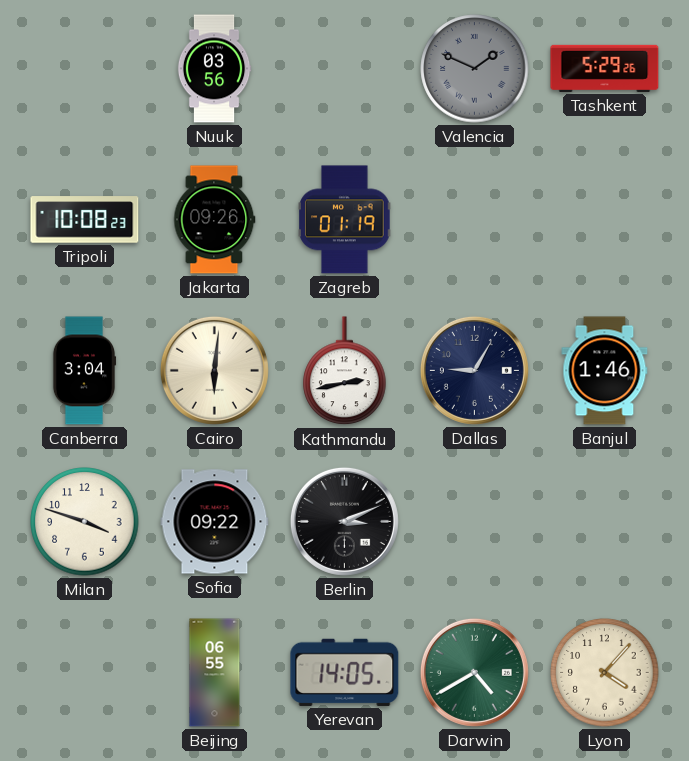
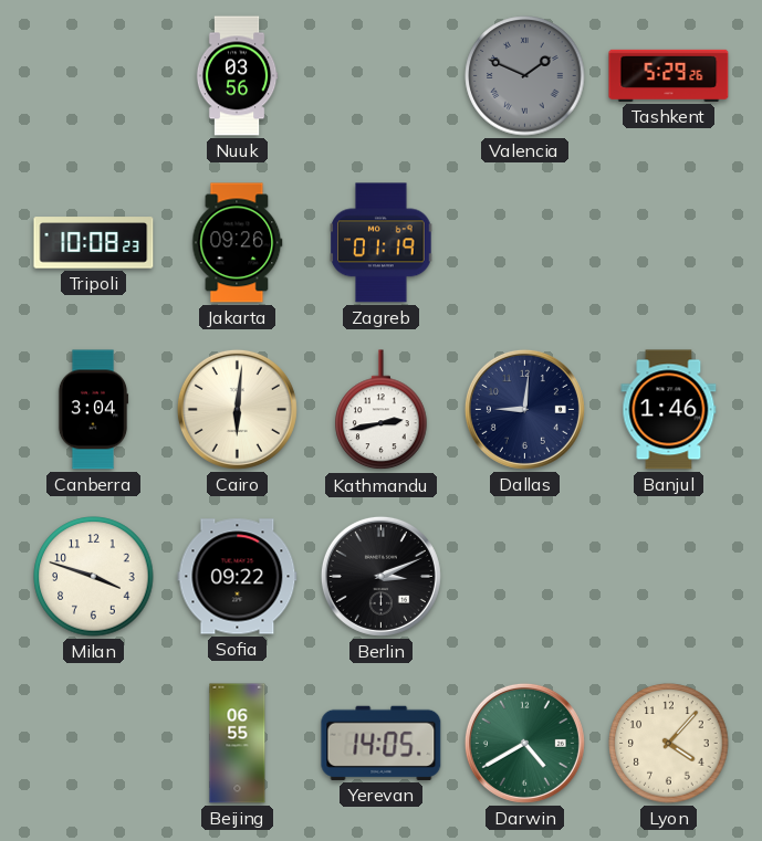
Dallas: 9:05 -> 9:01 (524, 409)
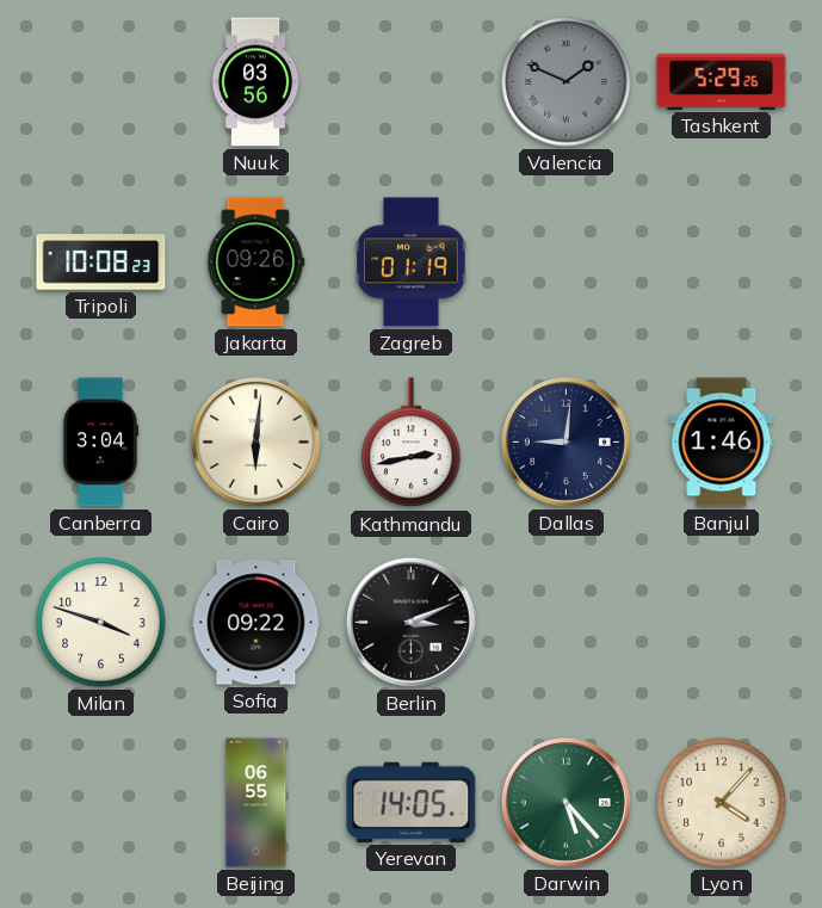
Darwin: 4:40 -> 5:23 (565, 802)
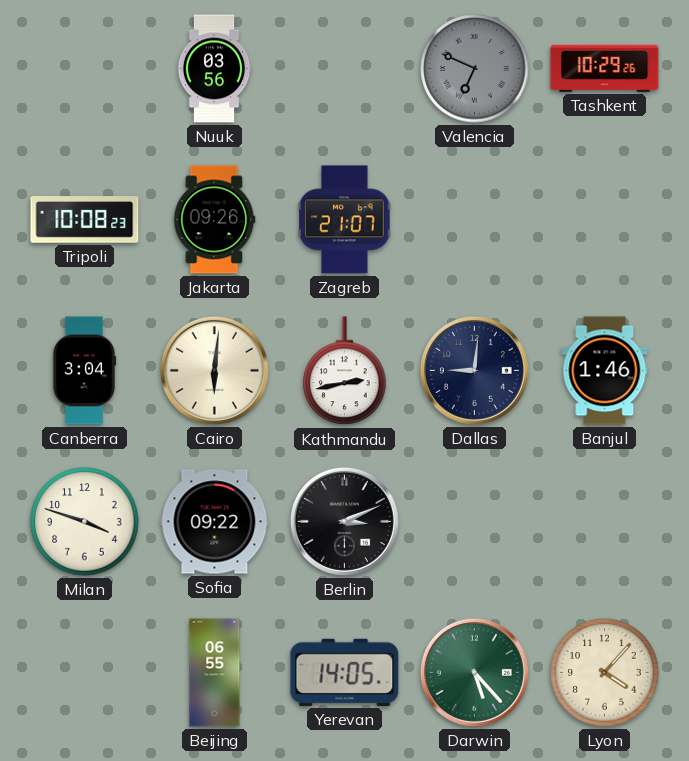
Valencia: 1:49 -> 6:49 (475, 69)
Tashkent: 5:29 -> 10:29 (605, 68)
Zagreb: 01:19 -> 21:07 (345, 220)
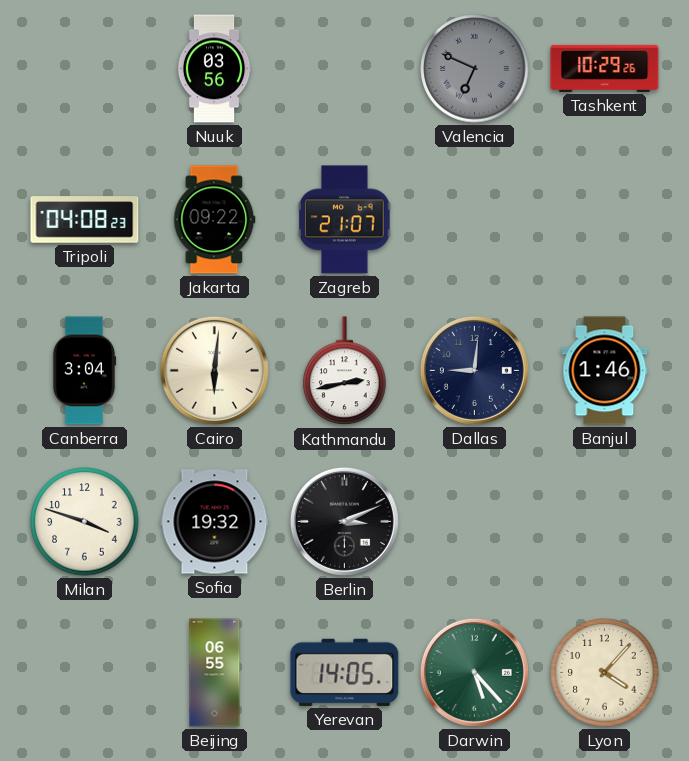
Tripoli: 10:08 -> 04:08 (85, 220)
Jakarta: 09:26 -> 09:22 (215, 220)
Sofia: 09:22 -> 19:32 (215, 522)
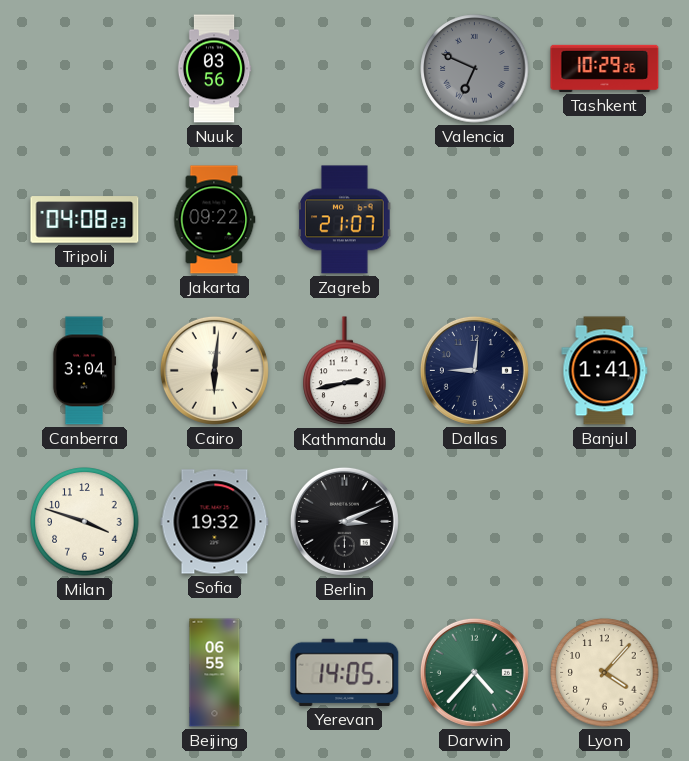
Banjul: 1:46 -> 1:41 (605, 371)
Darwin: 5:23 -> 4:37 (474, 672)
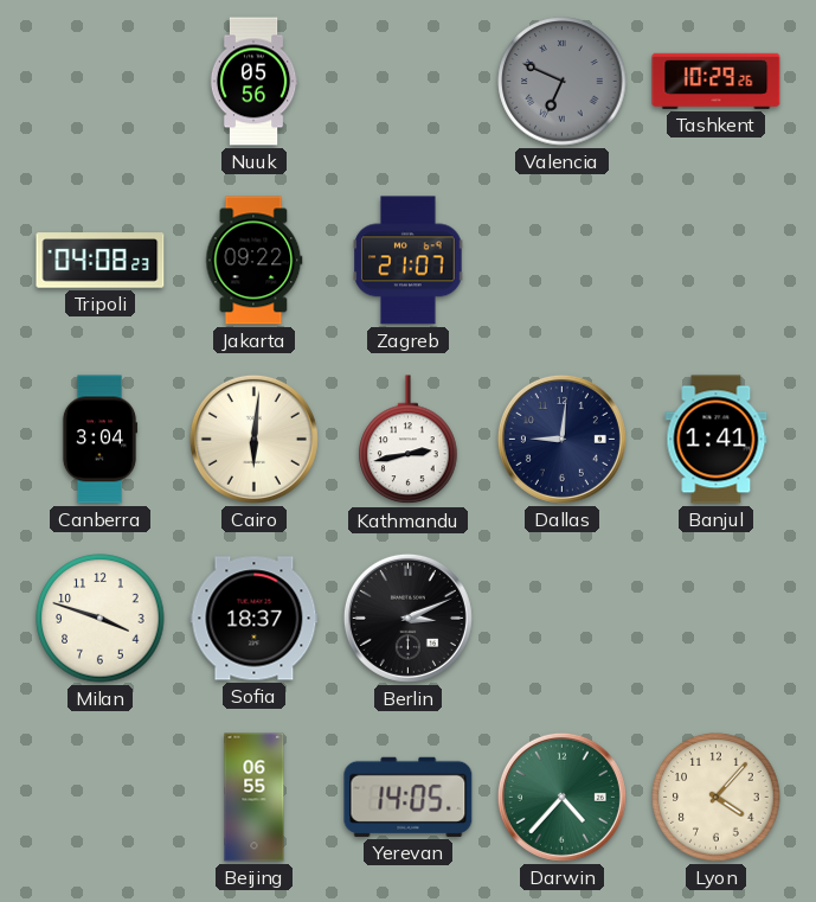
Nuuk: 03:56 -> 05:56 (253, 82)
Sofia: 19:32 -> 18:37 (255, 619)
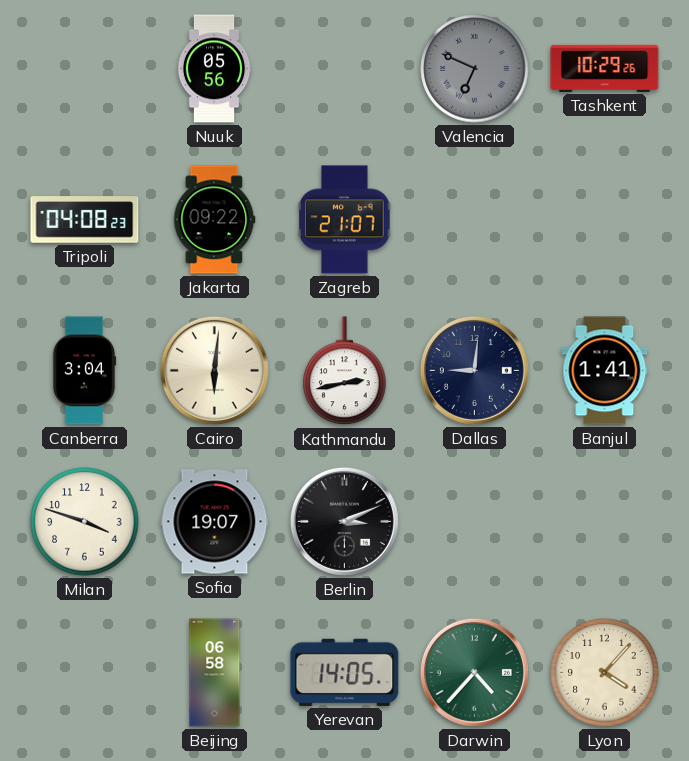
Sofia: 18:37 -> 19:07 (215, 522)
Beijing: 06:55 -> 06:58 (215, 673)
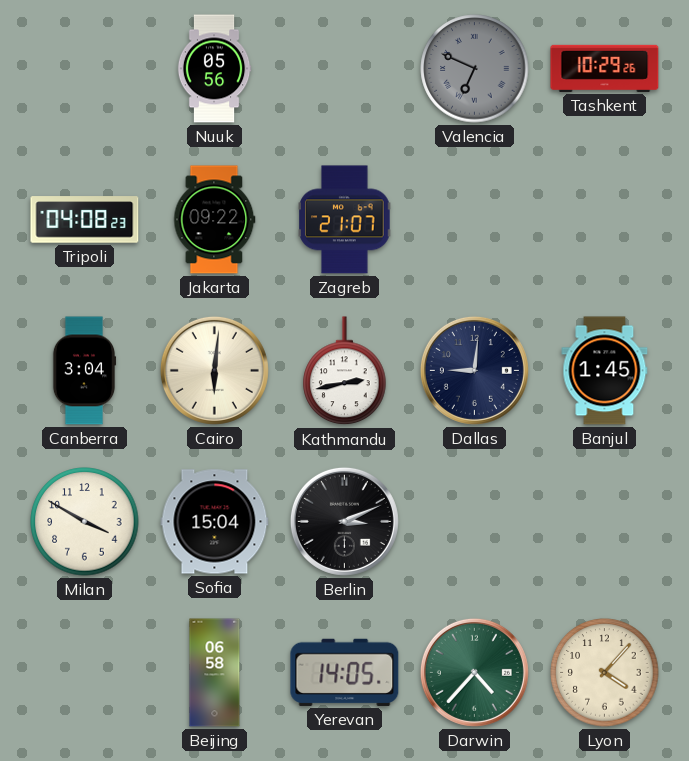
Banjul: 1:41 -> 1:45 (605, 371)
Milan: 3:48 -> 3:50 (85, 522)
Sofia: 19:07 -> 15:04 (215, 522)
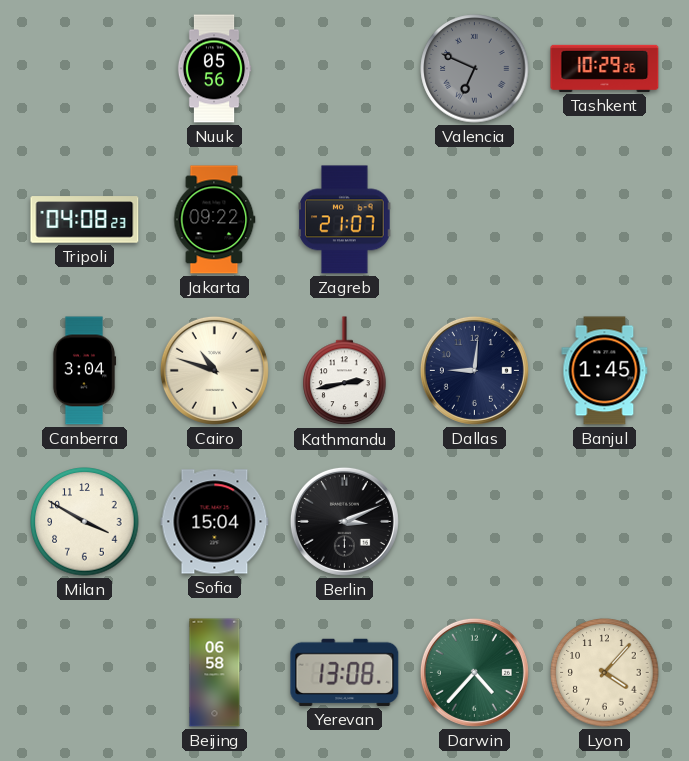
Cairo: 6:01 -> 10:48 (214, 370)
Yerevan: 14:05 -> 13:08 (345, 672)
